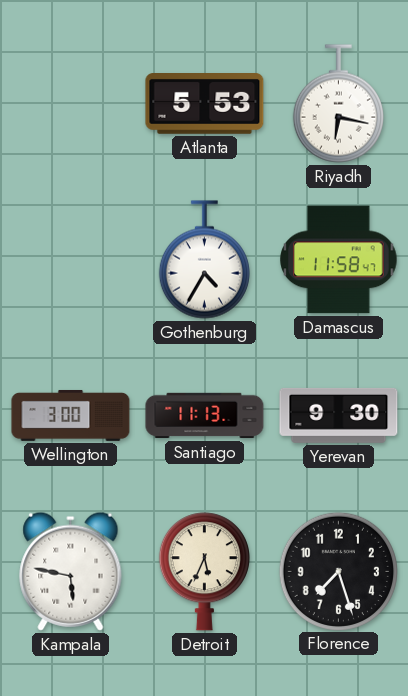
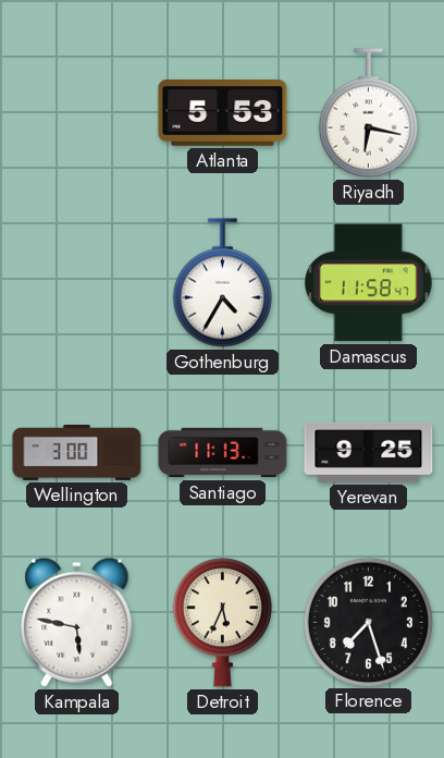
Yerevan: 9:30 -> 9:25 (369, 452)
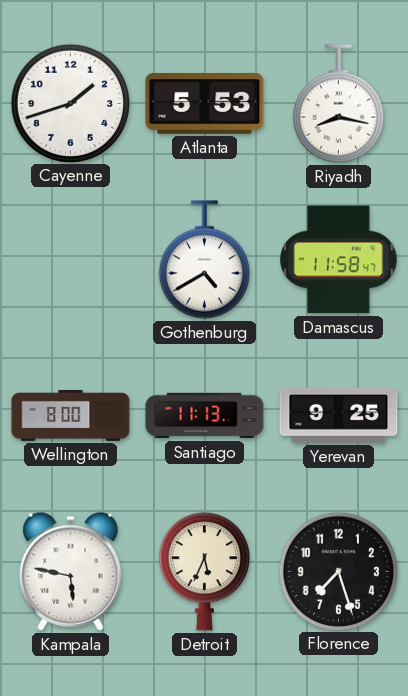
Cayenne: none -> 1:42 (70, 103)
Riyadh: 6:17 -> 8:17 (338, 104)
Gothenburg: 4:35 -> 4:40 (204, 260)
Wellington: 3:00 -> 8:00 (71, 415)
